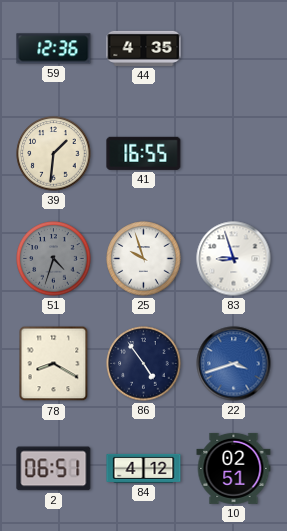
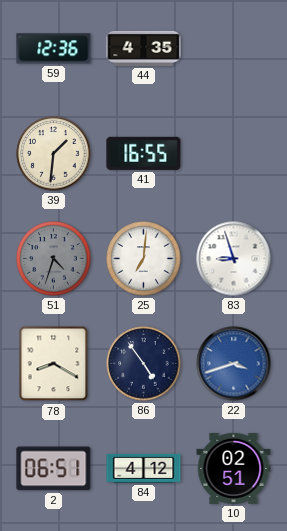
25: 9:57 -> 7:01 (144, 259)
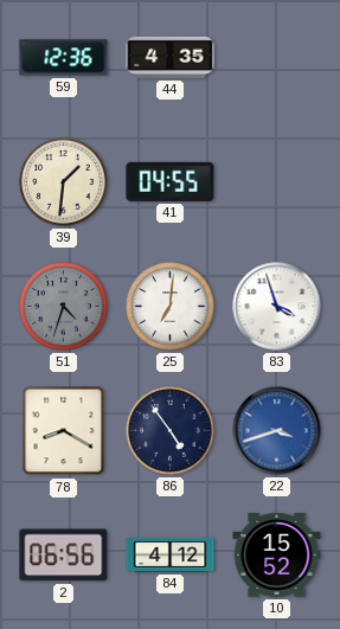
41: 16:55 -> 04:55 (171, 181)
83: 8:57 -> 3:57 (277, 307)
2: 06:51 -> 06:56 (64, 556)
10: 02:51 -> 15:52 (277, 554)
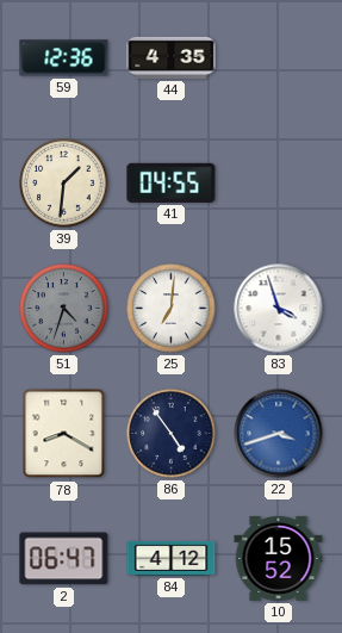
2: 06:56 -> 06:47 (64, 559)
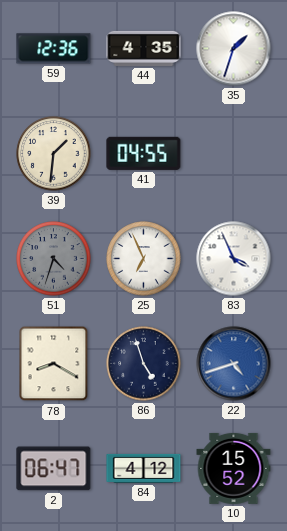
35: none -> 1:33 (234, 49)
25: 7:01 -> 6:56 (144, 259)
83: 3:57 -> 3:56 (234, 259)
86: 4:54 -> 4:57 (144, 364)
22: 3:42 -> 4:42 (234, 364)
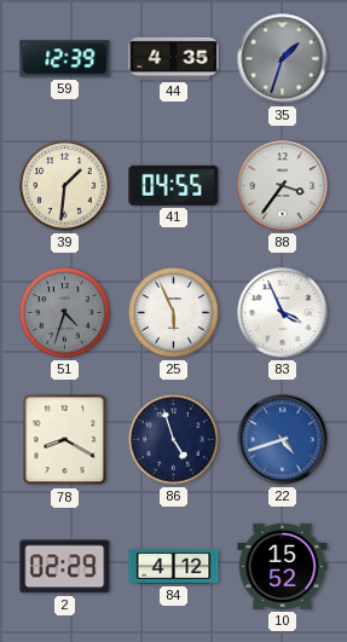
59: 12:36 -> 12:39 (65, 59)
35 dial: white -> grey (283, 59)
88: none -> 3:36 (283, 186)
25: 6:56 -> 5:56 (174, 313)
2: 06:47 -> 02:29 (65, 567)
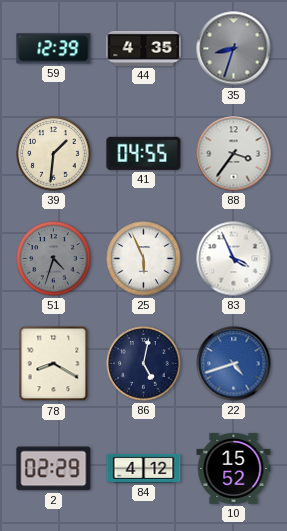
35: 1:33 -> 8:33 (234, 49)
86: 4:57 -> 5:02 (144, 364)
